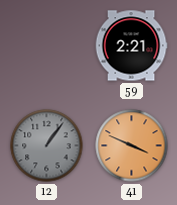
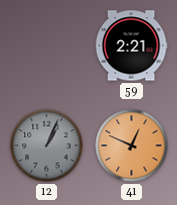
12: 1:06 -> 1:04 (47, 146)
41: 3:49 -> 12:49 (132, 146)
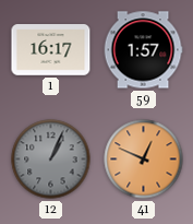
1: none -> 16:17 (51, 50)
59: 2:21 -> 1:57 (143, 50)
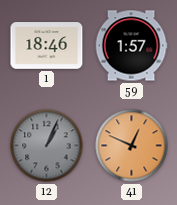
1: 16:17 -> 18:46 (47, 46)
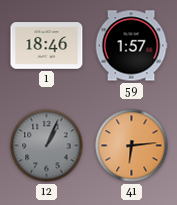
41: 12:49 -> 6:14 (132, 146)
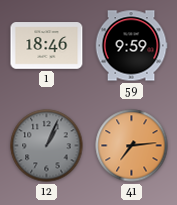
59: 1:57 -> 9:59 (131, 46)
41: 6:14 -> 7:14 (132, 146)
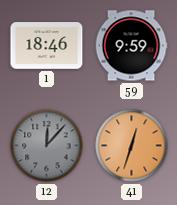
12: 1:04 -> 12:07 (47, 146)
41: 7:14 -> 12:33 (132, 146)
